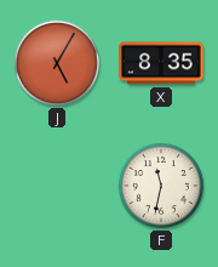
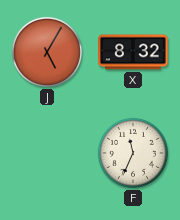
X: 8:35 -> 8:32 (133, 52)
F: 11:32 -> 11:34 (133, 153)
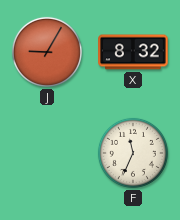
J: 5:05 -> 9:05 (47, 52)
